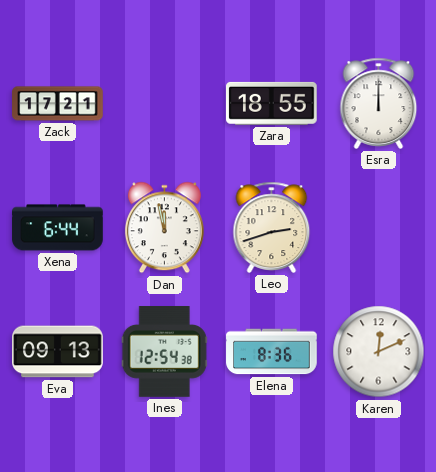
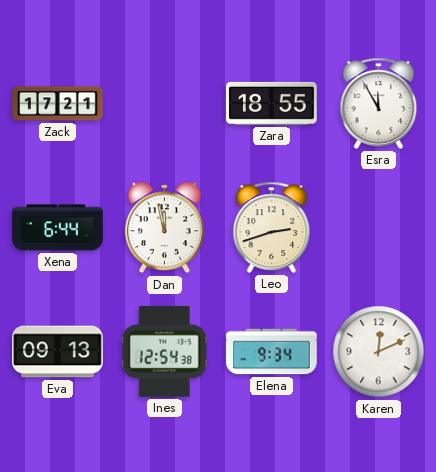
Esra: 12:00 -> 11:55 (379, 103)
Elena: 8:36 -> 9:34 (272, 352)
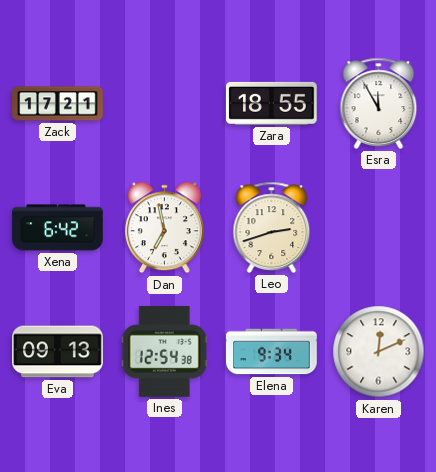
Xena: 6:44 -> 6:42 (58, 228)
Dan: 11:58 -> 6:58 (164, 228)
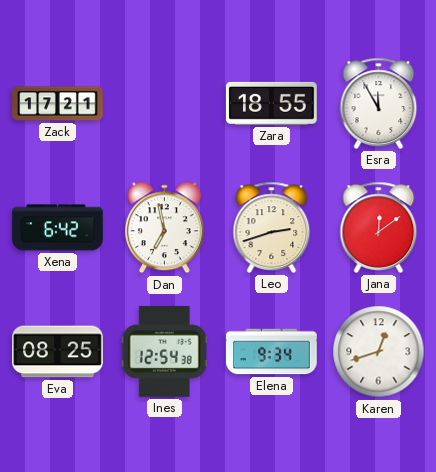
Jana: none -> 12:09 (379, 227)
Eva: 09:13 -> 08:25 (58, 352)
Karen: 12:11 -> 12:42 (379, 352)
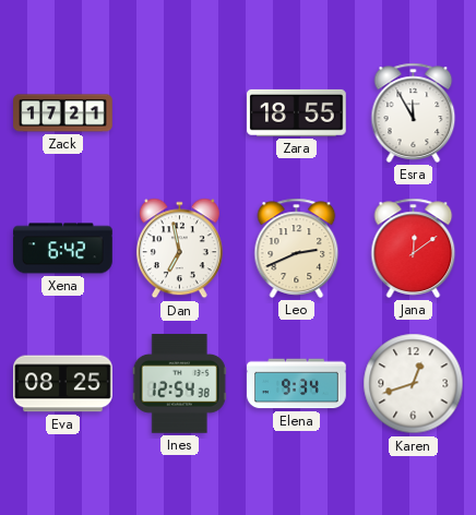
Leo: 2:42 -> 2:41 (297, 248)
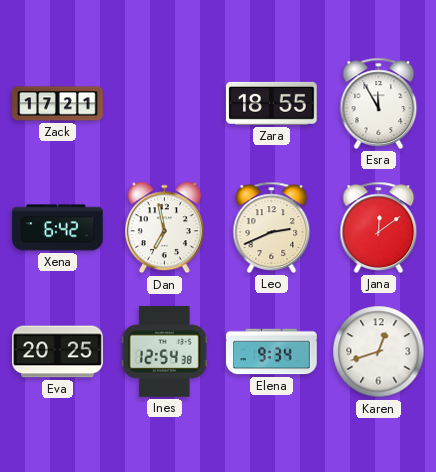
Eva: 08:25 -> 20:25 (58, 352)
